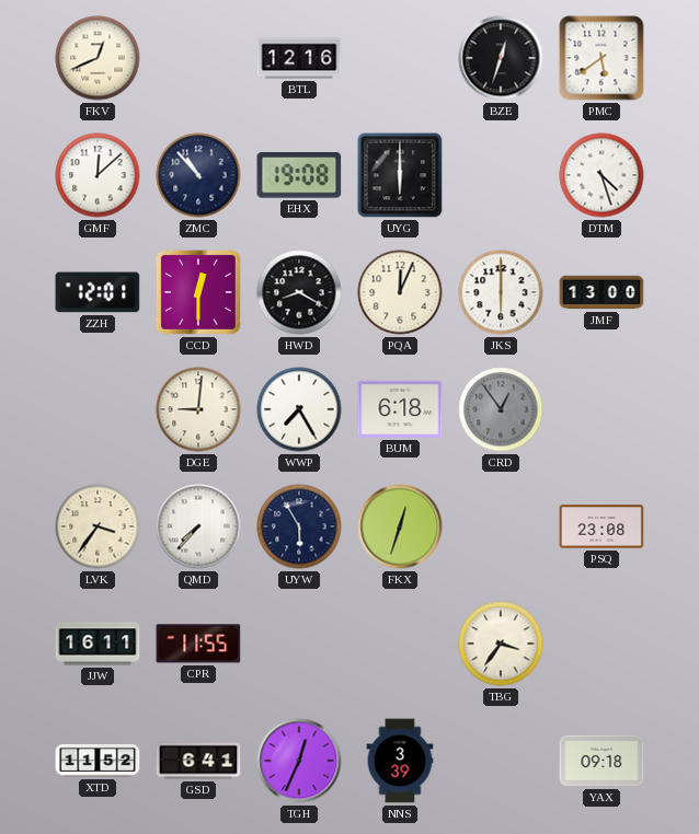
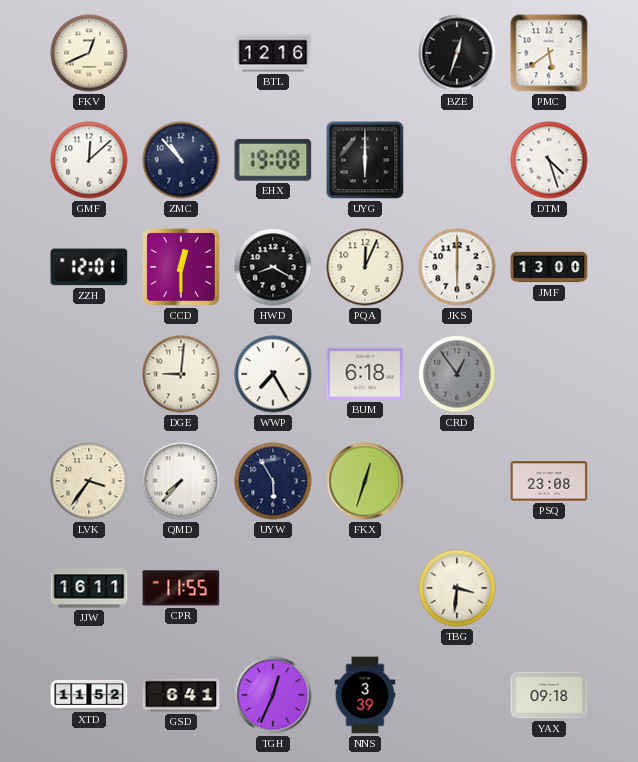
TBG: 3:36 -> 3:31 (457, 588)
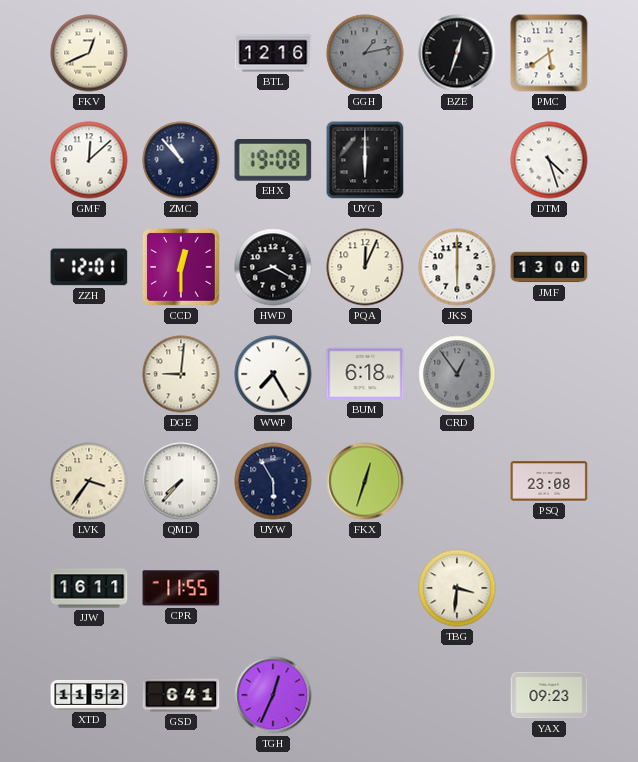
GGH: none -> 1:13 (365, 53)
NNS: 3:39 -> none (365, 695)
YAX: 09:18 -> 09:23 (549, 695)
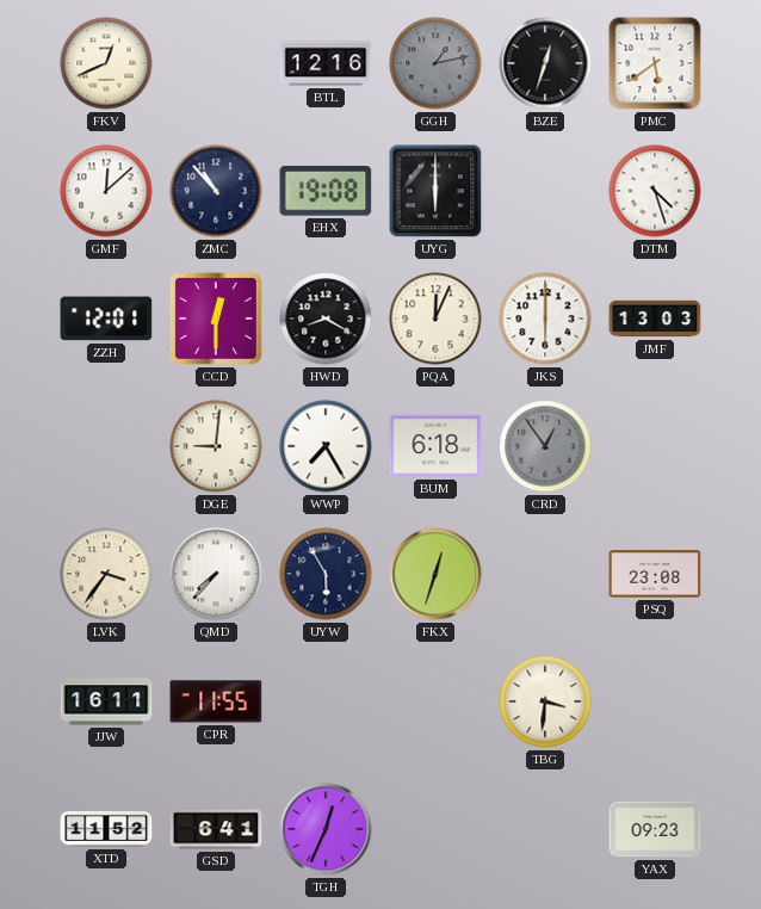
JMF: 13:00 -> 13:03 (655, 319)
